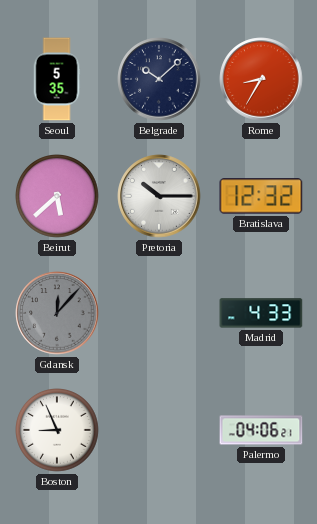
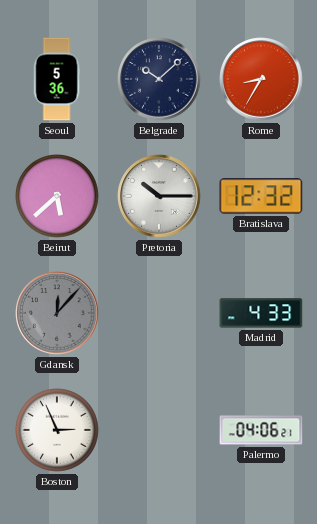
Seoul: 5:35 -> 5:36 (57, 79)
Boston: 8:56 -> 2:56 (58, 431)
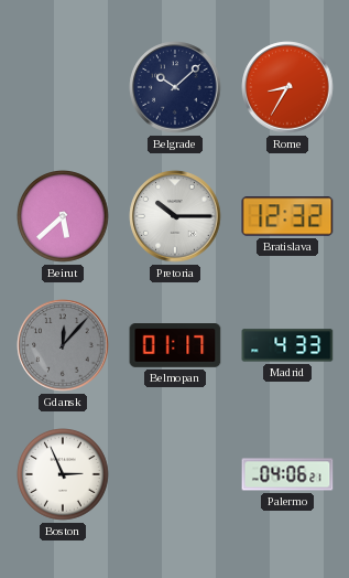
Seoul: 5:36 -> none (57, 79)
Belmopan: none -> 01:17 (175, 346)
